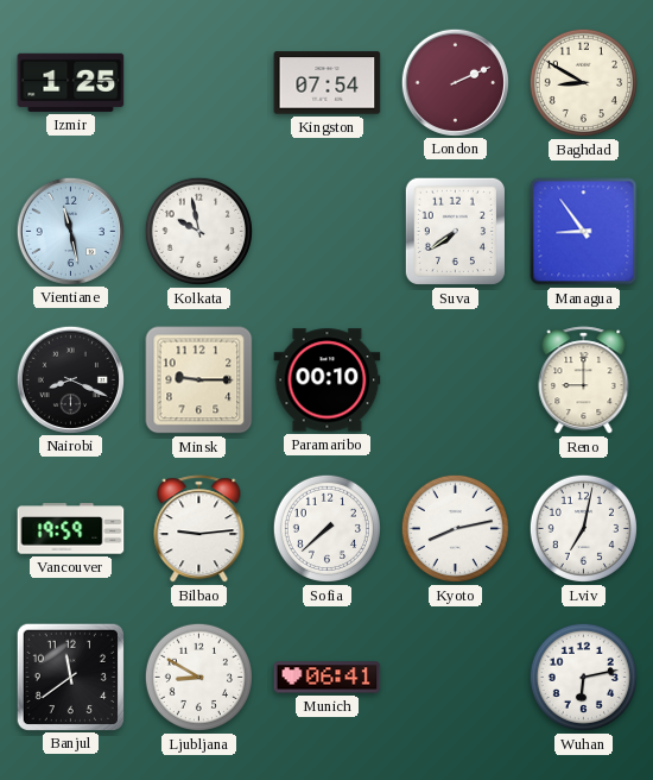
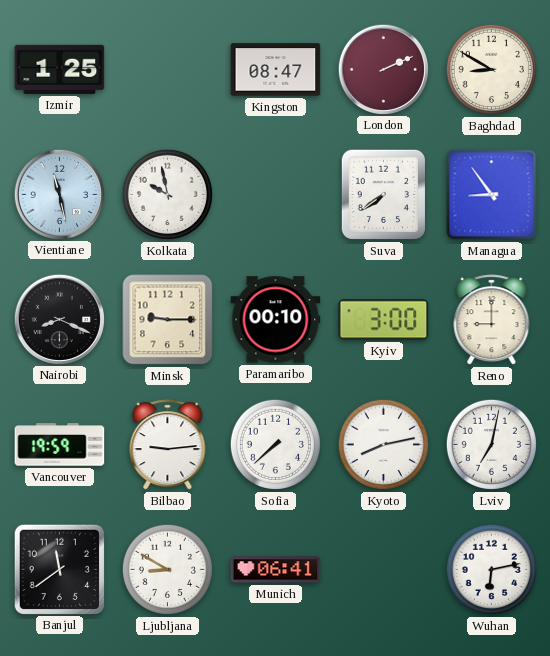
Kingston: 07:54 -> 08:47 (276, 70)
Kyiv: none -> 3:00 (384, 320)
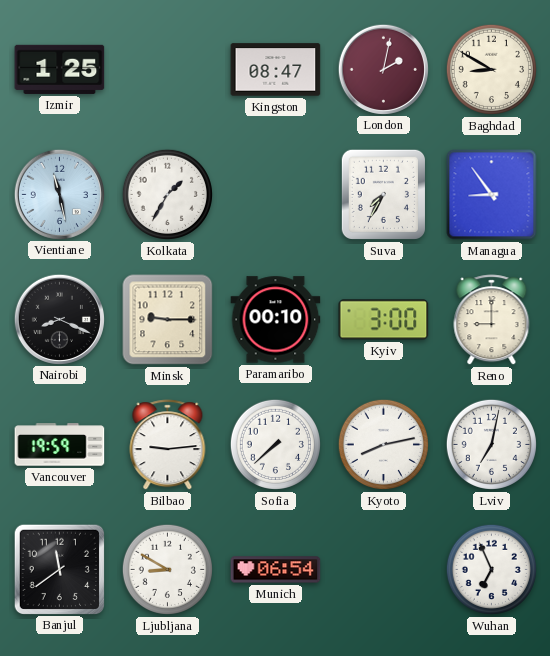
London: 2:11 -> 2:02 (383, 69)
Kolkata: 9:58 -> 1:35 (167, 194)
Suva: 7:39 -> 7:35 (383, 194)
Munich: 06:41 -> 06:54 (276, 570)
Wuhan: 6:13 -> 6:56 (491, 569)
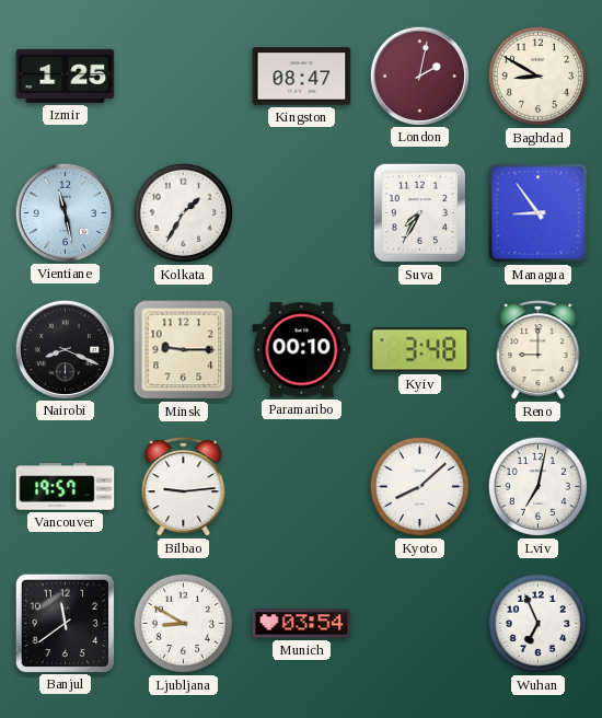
Kyiv: 3:00 -> 3:48 (420, 350)
Vancouver: 19:59 -> 19:57 (66, 487)
Sofia: 7:38 -> none (275, 444)
Kyoto: 8:13 -> 8:08 (419, 486)
Munich: 06:54 -> 03:54 (302, 624)
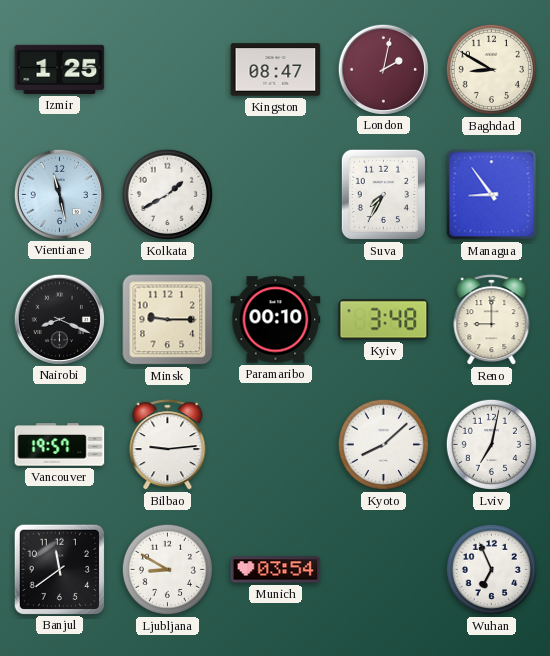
Kolkata: 1:35 -> 1:40 (167, 194)
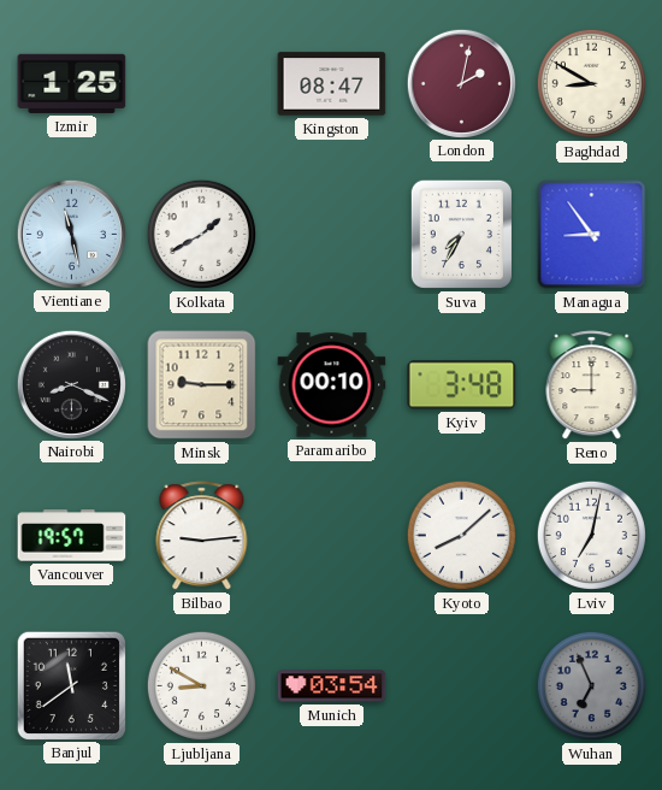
Wuhan dial: white -> grey (591, 685)
